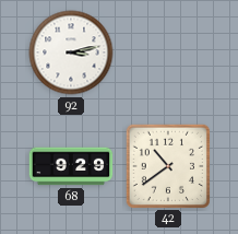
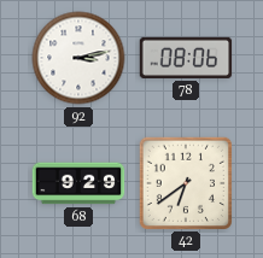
78: none -> 08:06 (186, 58)
42: 10:39 -> 6:39 (185, 182)
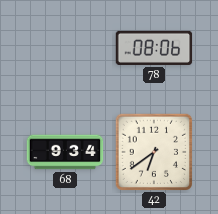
92: 3:13 -> none (78, 58)
68: 9:29 -> 9:34 (65, 152)
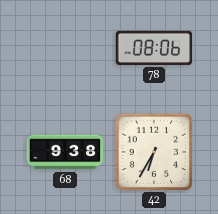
68: 9:34 -> 9:38 (65, 152)
42: 6:39 -> 6:35 (153, 151)
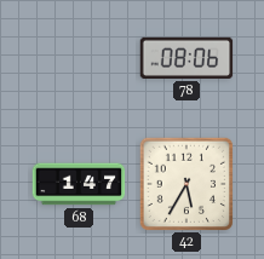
68: 9:38 -> 1:47 (79, 184)
42: 6:35 -> 5:35 (185, 183)
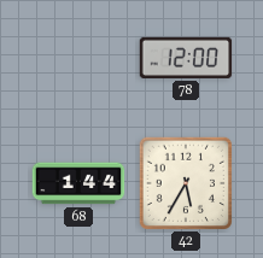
78: 08:06 -> 12:00 (186, 58)
68: 1:47 -> 1:44 (78, 183)
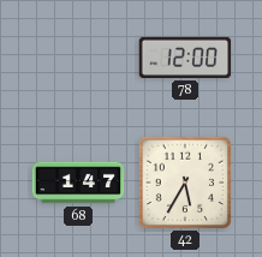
68: 1:44 -> 1:47 (78, 183)
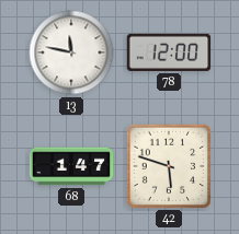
13: none -> 11:47 (71, 52)
42: 5:35 -> 5:48 (168, 165)
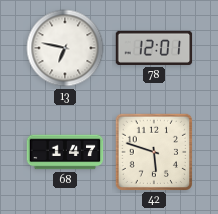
13: 11:47 -> 6:47 (65, 48)
78: 12:00 -> 12:01 (154, 48)
